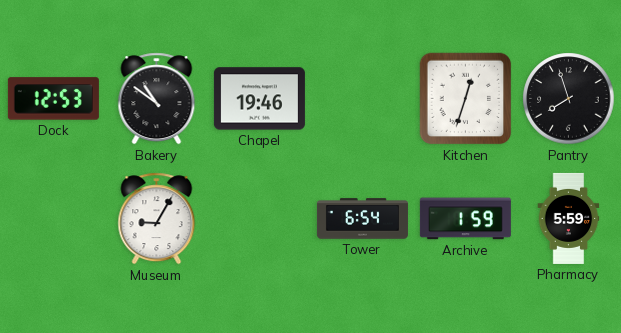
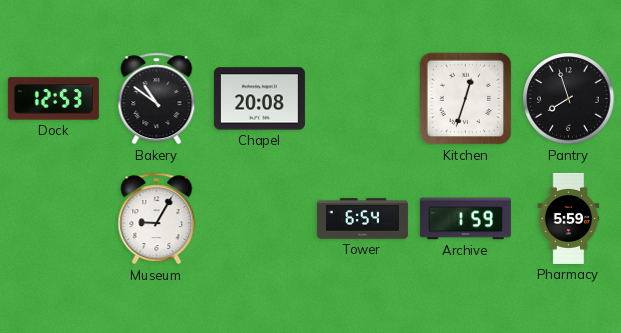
Chapel: 19:46 -> 20:08 (259, 99)
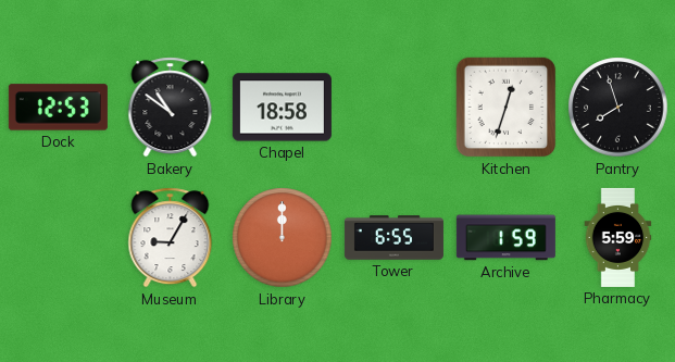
Chapel: 20:08 -> 18:58 (282, 108)
Library: none -> 12:00 (283, 238)
Tower: 6:54 -> 6:55 (393, 238)
